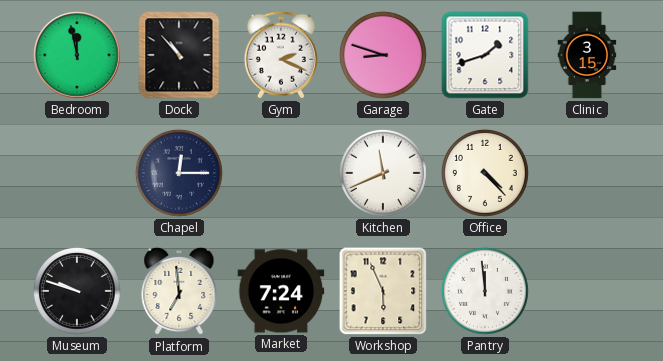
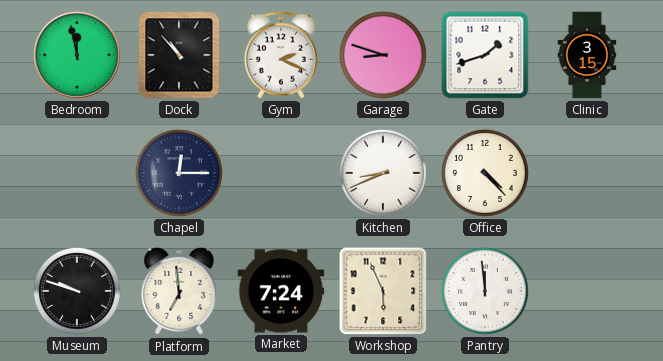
Kitchen: 11:41 -> 8:41 (383, 173)
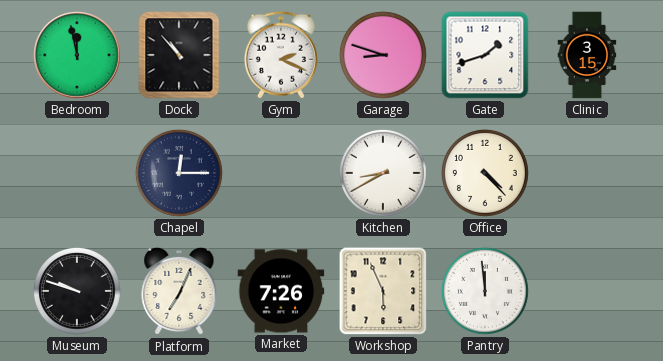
Kitchen: 8:41 -> 8:40 (383, 173)
Platform: 6:59 -> 7:04 (179, 291)
Market: 7:24 -> 7:26 (281, 291)
